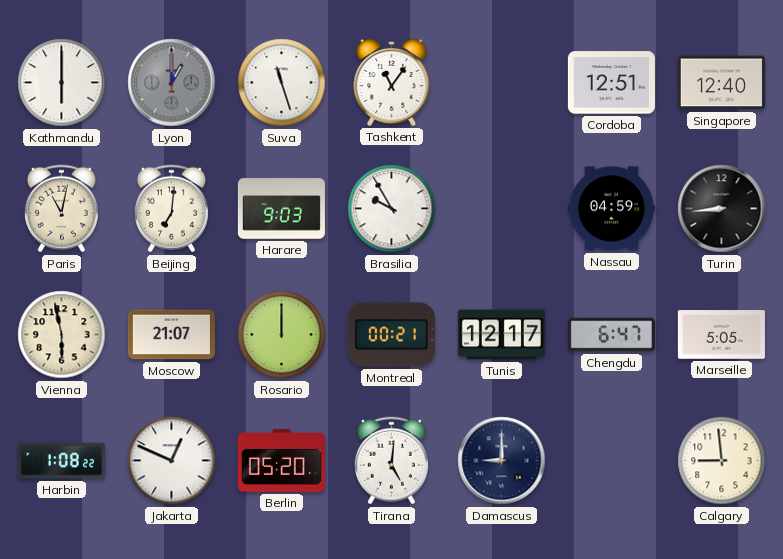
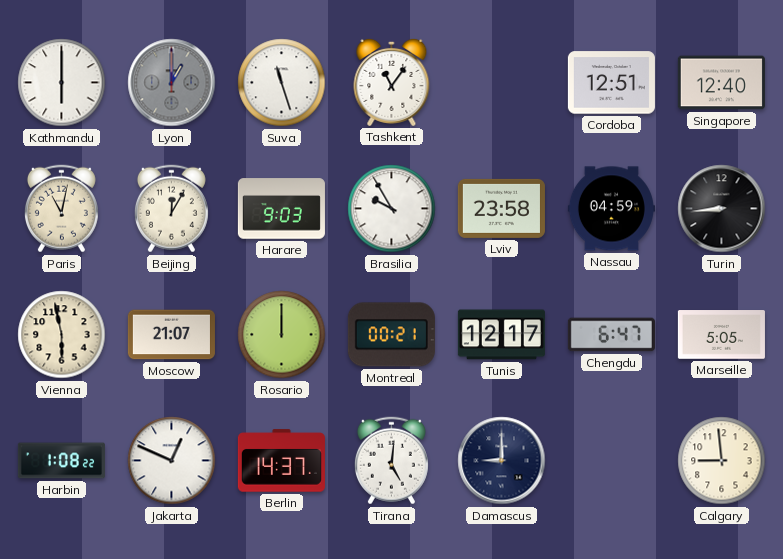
Beijing: 7:01 -> 12:05 (171, 209)
Lviv: none -> 23:58 (501, 208)
Berlin: 05:20 -> 14:37 (281, 461)
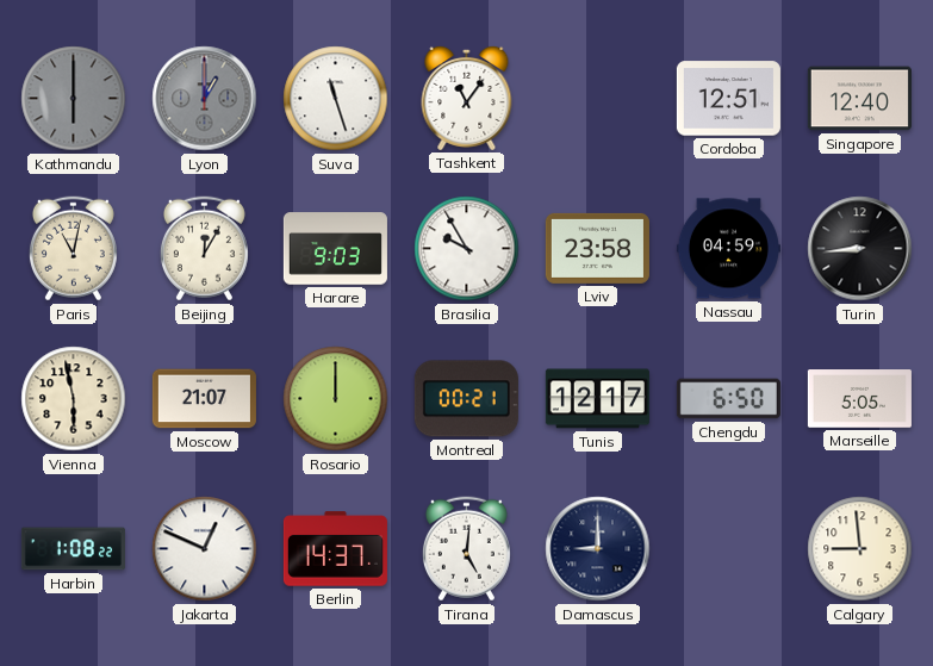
Kathmandu dial: white -> grey (74, 99)
Chengdu: 6:47 -> 6:50 (728, 399)
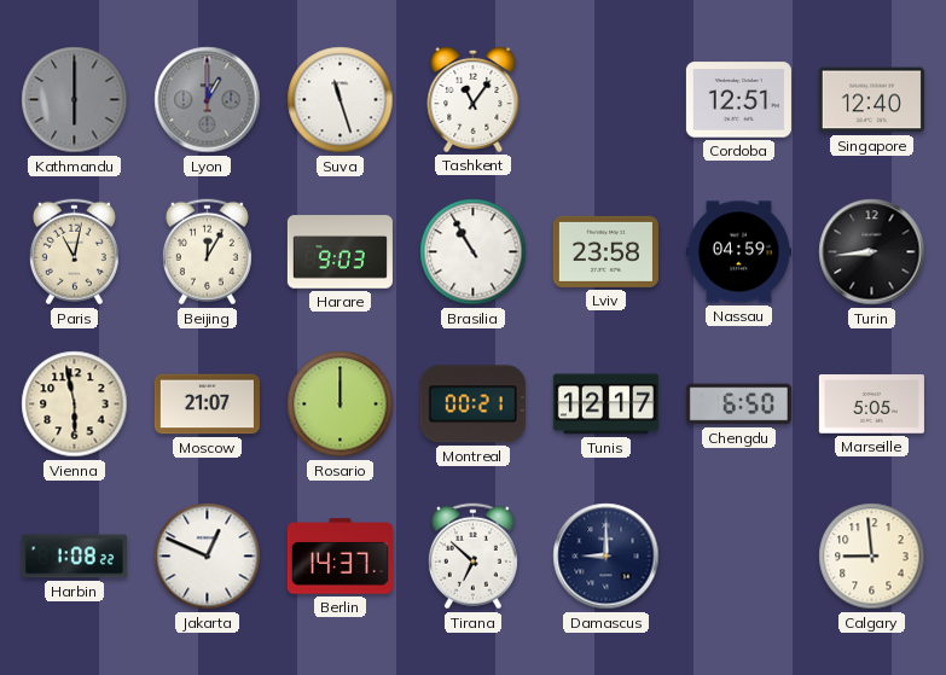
Brasilia: 9:55 -> 10:55 (474, 252)
Tirana: 5:01 -> 6:52 (472, 557)
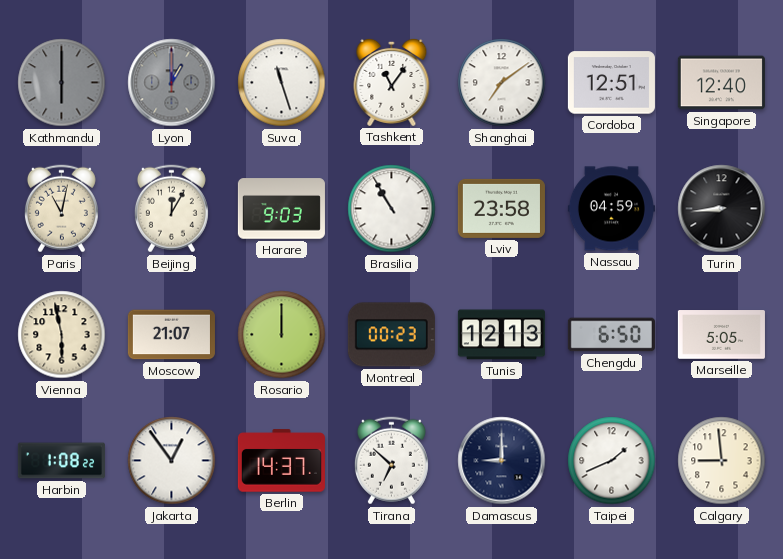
Shanghai: none -> 7:09 (502, 83)
Montreal: 00:21 -> 00:23 (391, 335)
Tunis: 12:17 -> 12:13 (501, 335)
Jakarta: 12:49 -> 12:54 (172, 461)
Taipei: none -> 1:41 (612, 461)
